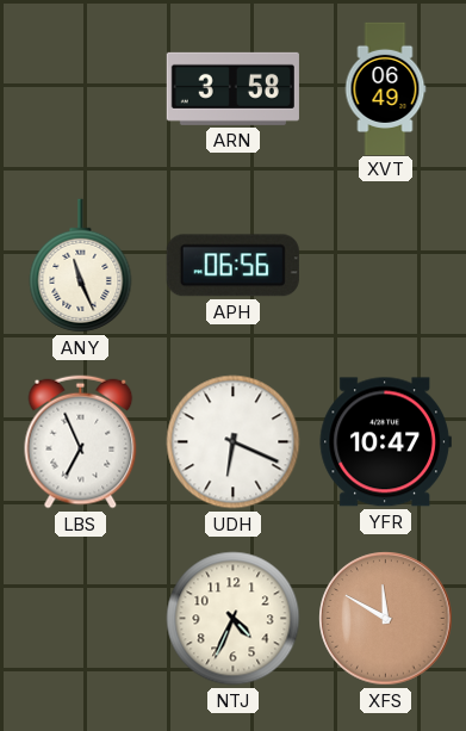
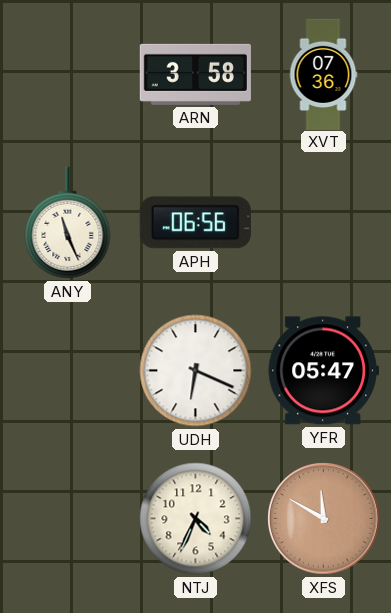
XVT: 06:49 -> 07:36 (323, 74)
LBS: 6:56 -> none (81, 442)
YFR: 10:47 -> 05:47 (323, 371)
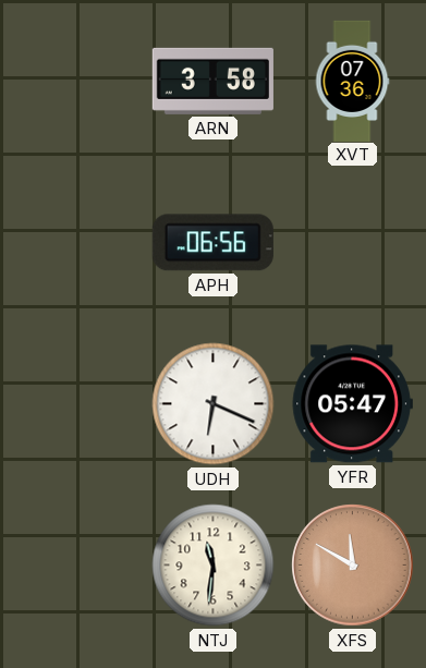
ANY: 11:26 -> none (68, 223)
NTJ: 4:34 -> 11:31 (214, 566)
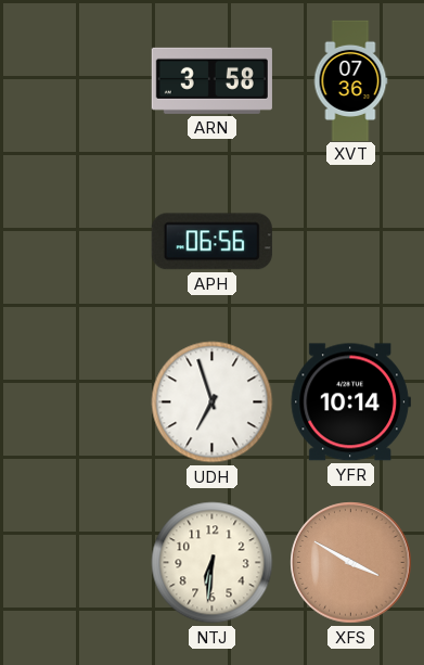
UDH: 6:19 -> 6:57 (213, 402)
YFR: 05:47 -> 10:14 (350, 402)
NTJ: 11:31 -> 6:31 (213, 563)
XFS: 11:50 -> 3:50 (351, 563)
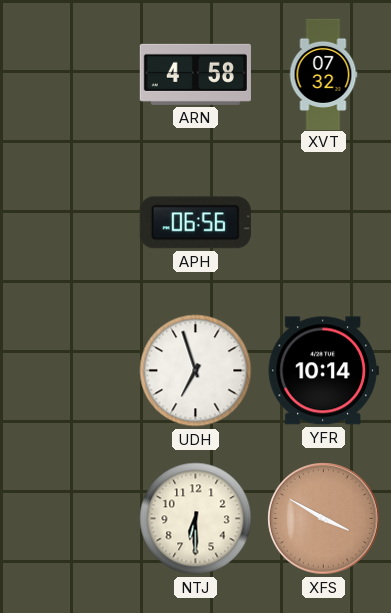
ARN: 3:58 -> 4:58 (195, 74)
XVT: 07:36 -> 07:32 (323, 74)
NTJ: 6:31 -> 6:30 (196, 519)
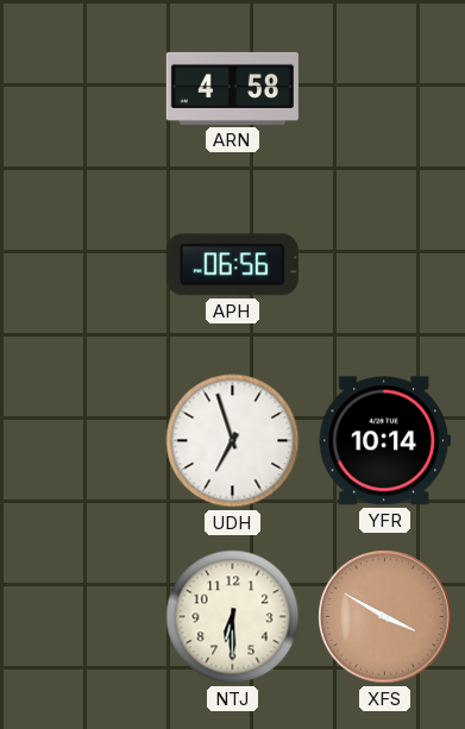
XVT: 07:32 -> none (323, 74)
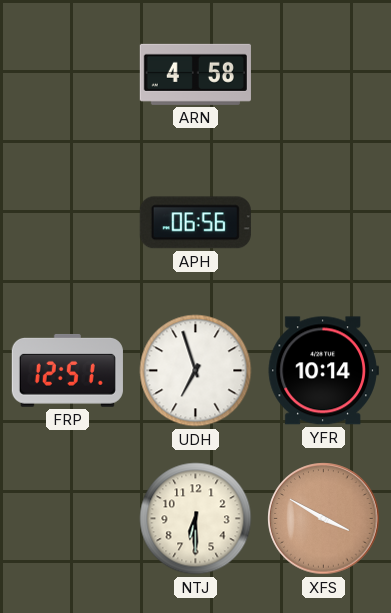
FRP: none -> 12:51 (67, 370)
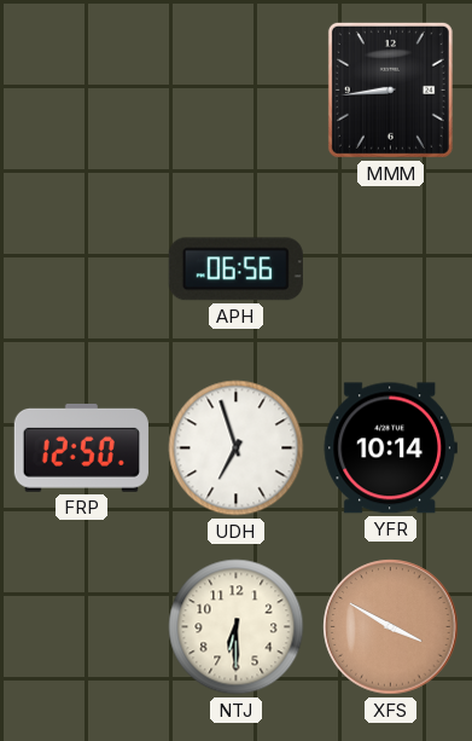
ARN: 4:58 -> none (195, 74)
MMM: none -> 8:44 (390, 89)
FRP: 12:51 -> 12:50 (81, 447)
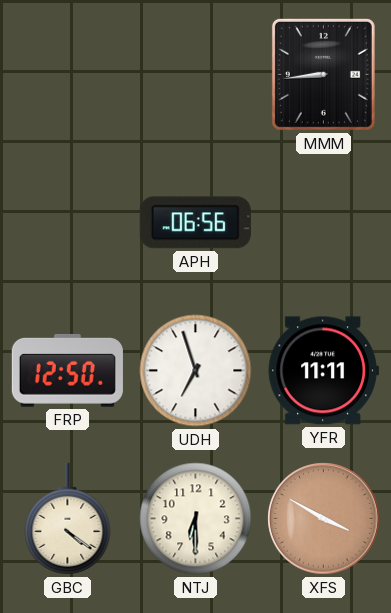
YFR: 10:14 -> 11:11 (323, 371)
GBC: none -> 4:21 (68, 519)
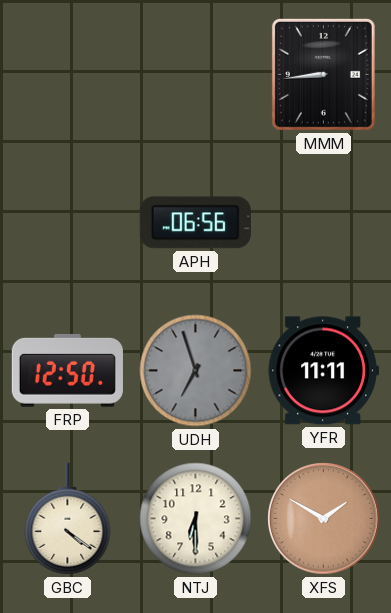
UDH dial: white -> grey (196, 371)
XFS: 3:50 -> 1:50 (324, 519)
